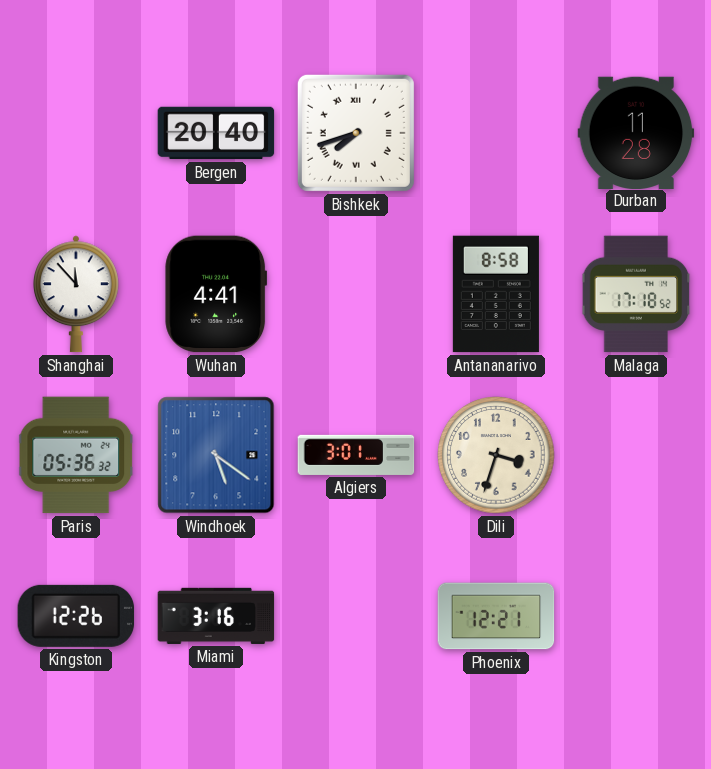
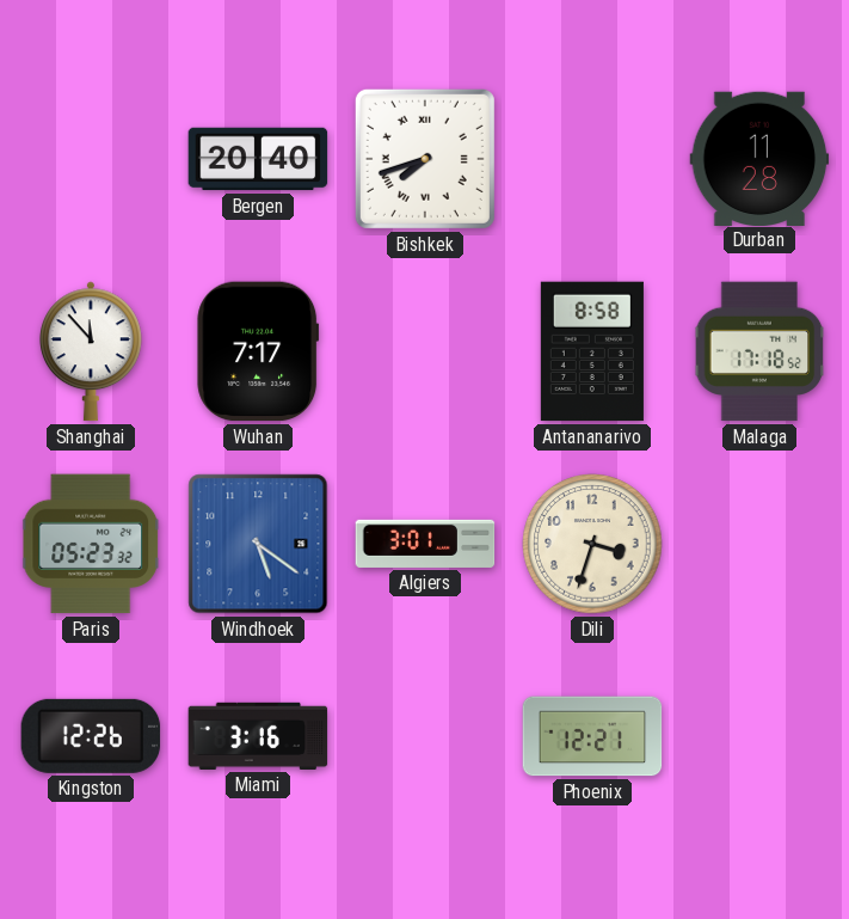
Wuhan: 4:41 -> 7:17 (258, 351)
Paris: 05:36 -> 05:23 (92, 544)
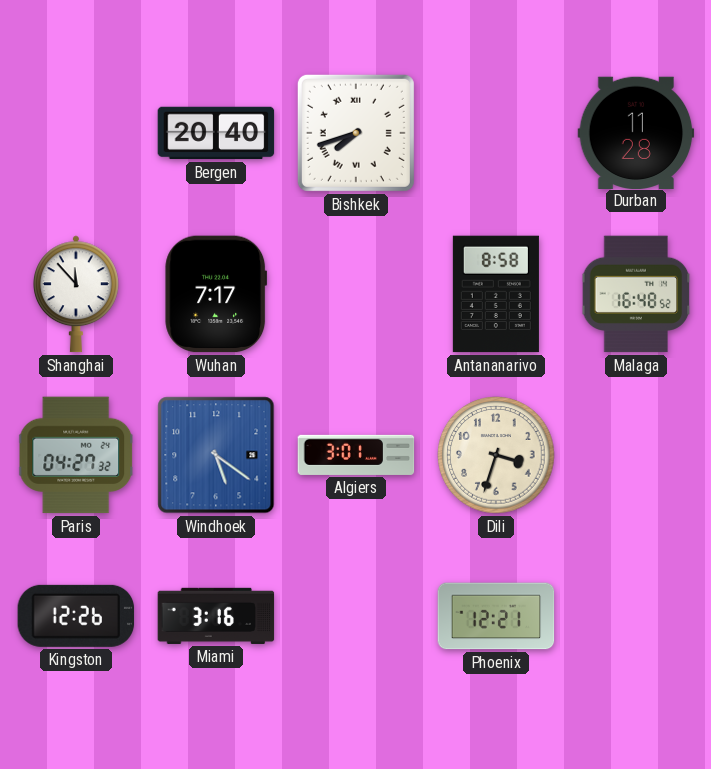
Malaga: 17:18 -> 16:48 (636, 294)
Paris: 05:23 -> 04:27 (77, 455)
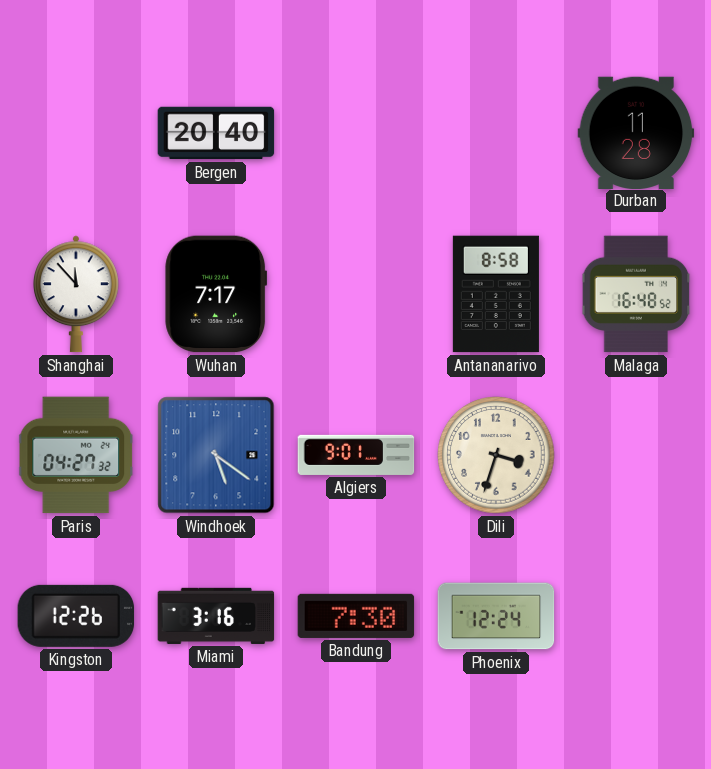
Bishkek: 7:42 -> none (356, 133)
Algiers: 3:01 -> 9:01 (356, 455)
Bandung: none -> 7:30 (356, 616)
Phoenix: 12:21 -> 12:24 (496, 616)
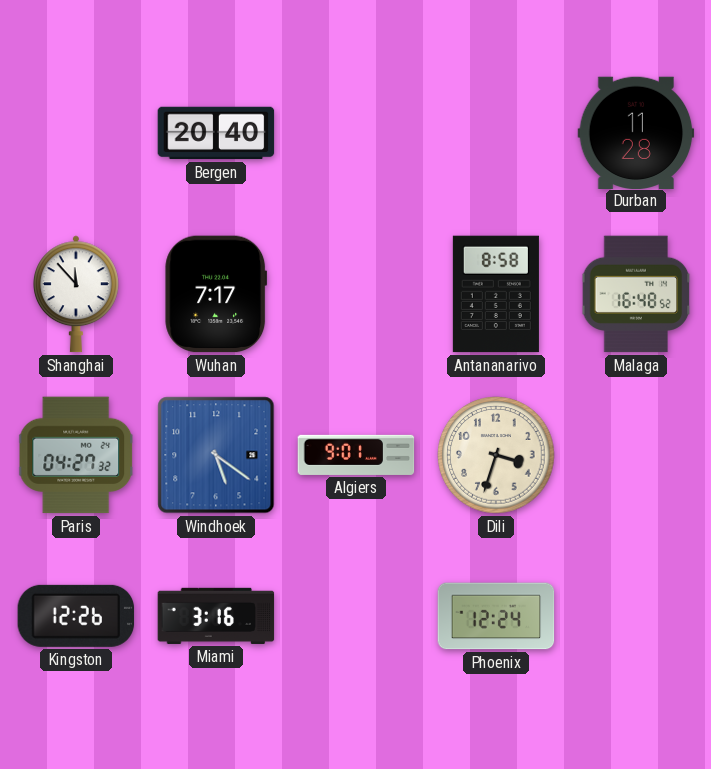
Bandung: 7:30 -> none (356, 616)
